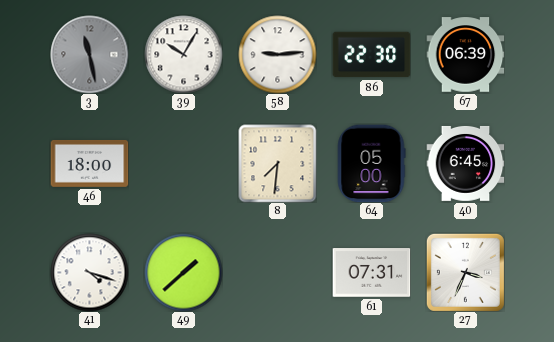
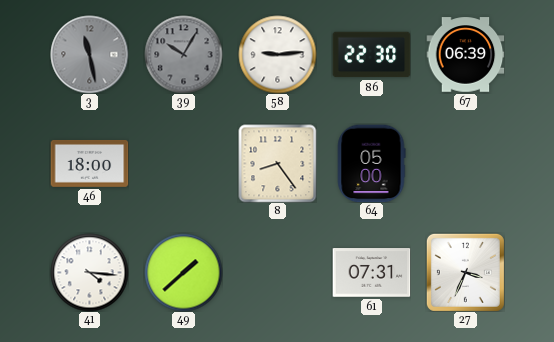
39 dial: white -> grey (183, 54)
8: 7:31 -> 8:24 (277, 163)
40: 6:45 -> none (465, 163)
41: 4:18 -> 4:16 (89, 272)
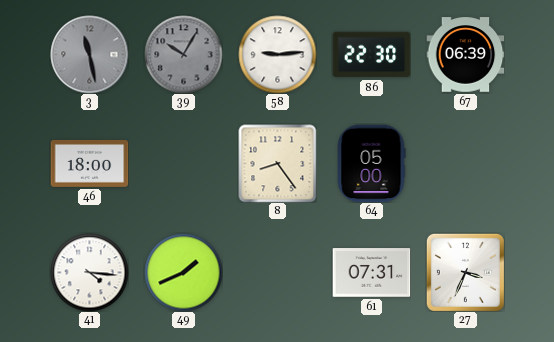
49: 1:38 -> 1:41 (183, 272)
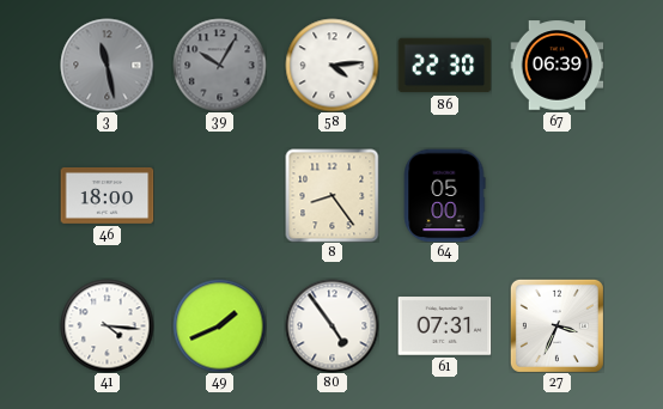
58: 9:14 -> 4:14 (331, 65)
80: none -> 4:54 (331, 325)
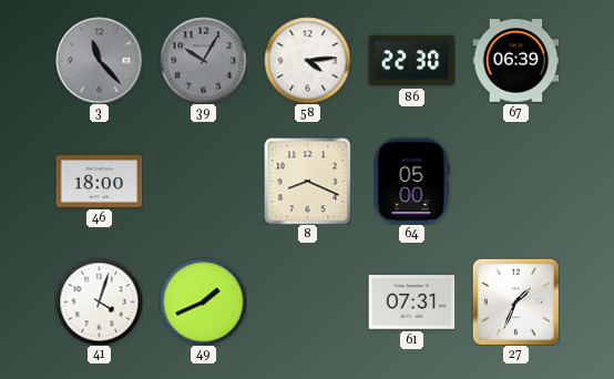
3: 11:28 -> 11:23 (99, 60)
8: 8:24 -> 8:19 (307, 181)
41: 4:16 -> 4:03 (99, 301)
80: 4:54 -> none (331, 325)
27: 3:34 -> 1:34 (515, 301)
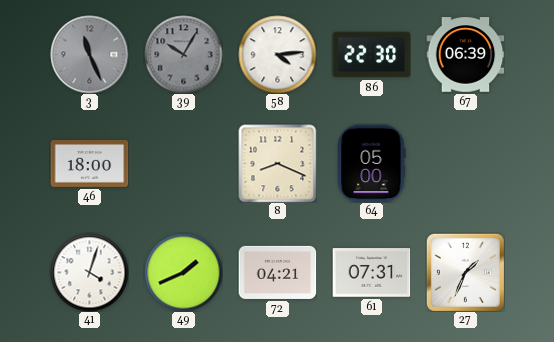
3: 11:23 -> 11:26 (89, 54)
72: none -> 04:21 (277, 272)
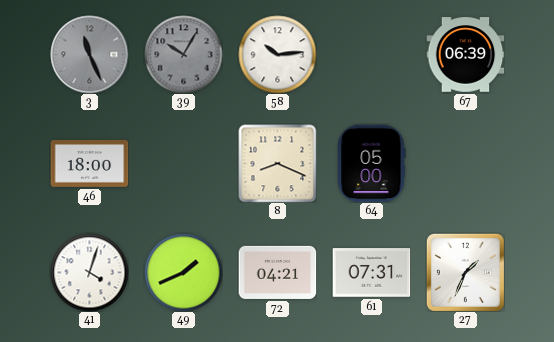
58: 4:14 -> 10:14 (277, 54)
86: 22:30 -> none (371, 55)
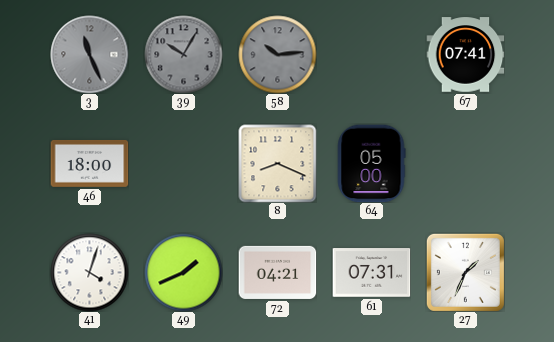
58 dial: white -> grey (277, 54)
67: 06:39 -> 07:41 (465, 55)
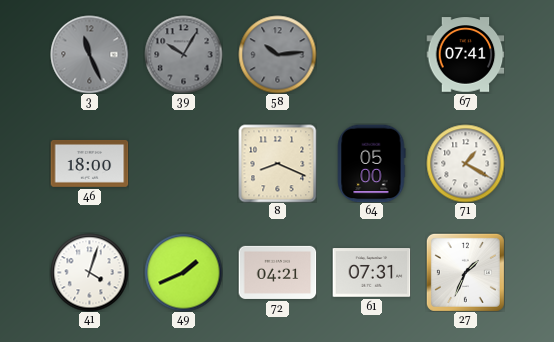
71: none -> 1:20 (465, 163)
